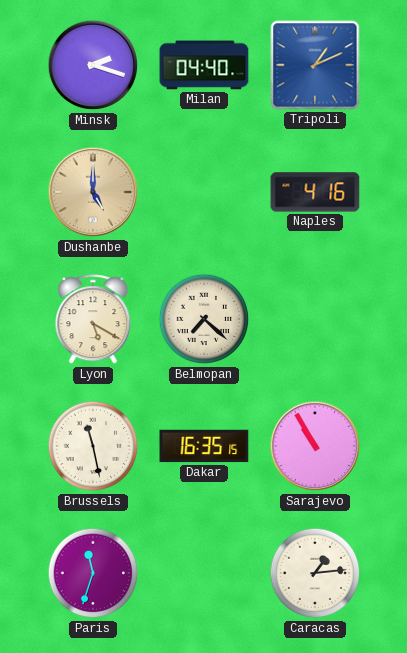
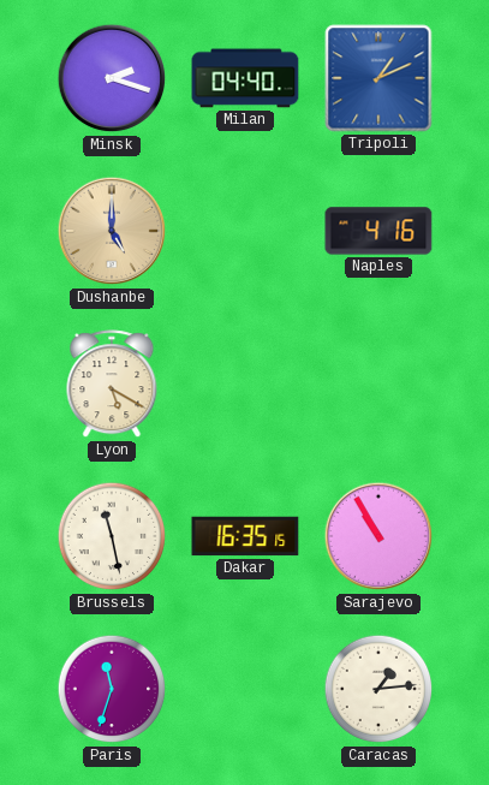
Belmopan: 7:22 -> none (204, 319)
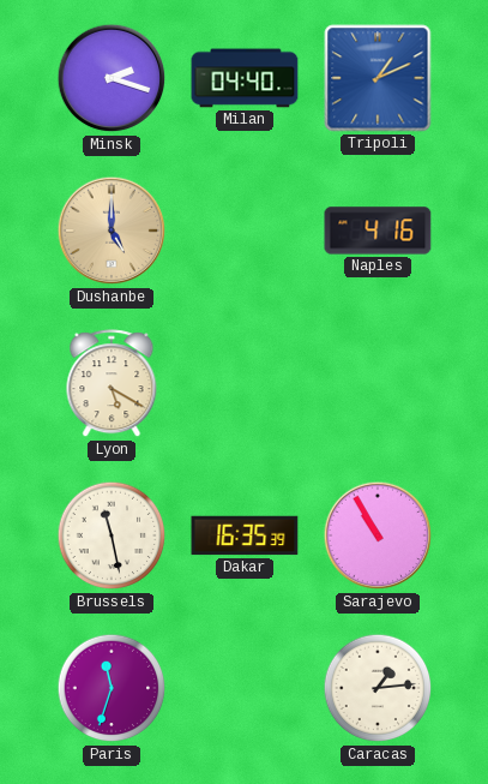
Dakar: 16:35:15 -> 16:35:39 (245, 535)
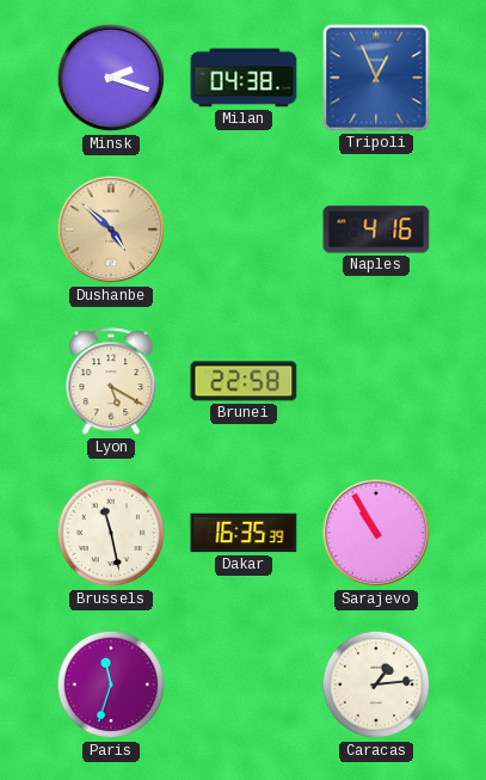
Milan: 04:40 -> 04:38 (244, 78)
Tripoli: 1:11 -> 12:56 (376, 78)
Dushanbe: 5:00 -> 4:52 (111, 229)
Brunei: none -> 22:58 (244, 381)
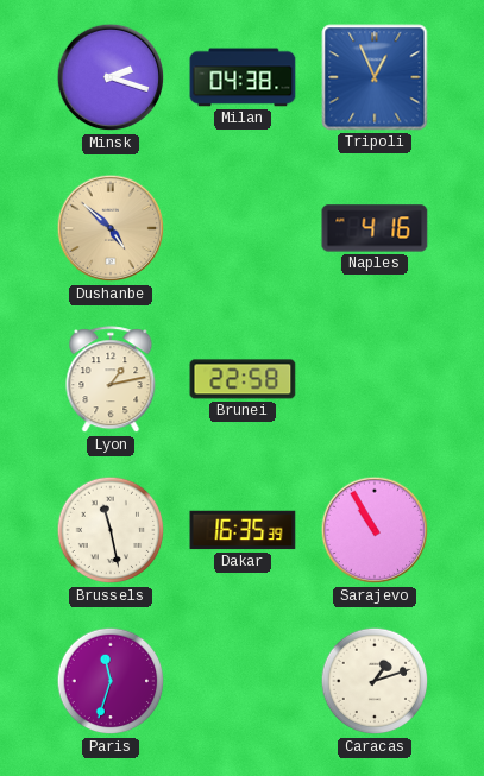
Lyon: 5:20 -> 1:13 (111, 380)
Caracas: 1:14 -> 1:12 (375, 681)
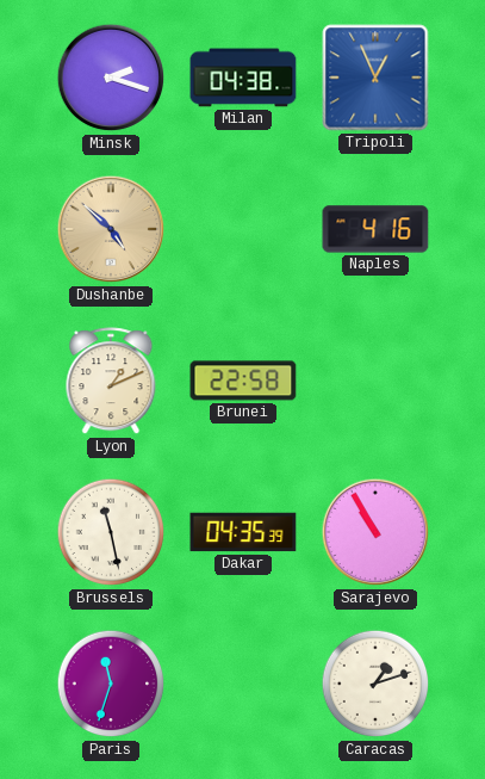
Lyon: 1:13 -> 1:11 (111, 382)
Dakar: 16:35 -> 04:35 (243, 532)
